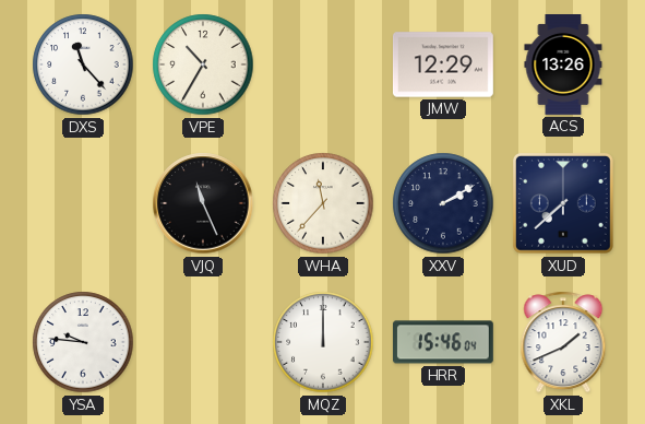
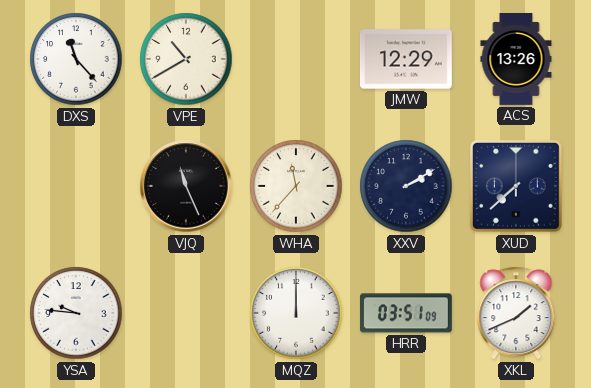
VPE: 10:35 -> 10:40 (186, 59)
HRR: 15:46 -> 03:51 (406, 313)
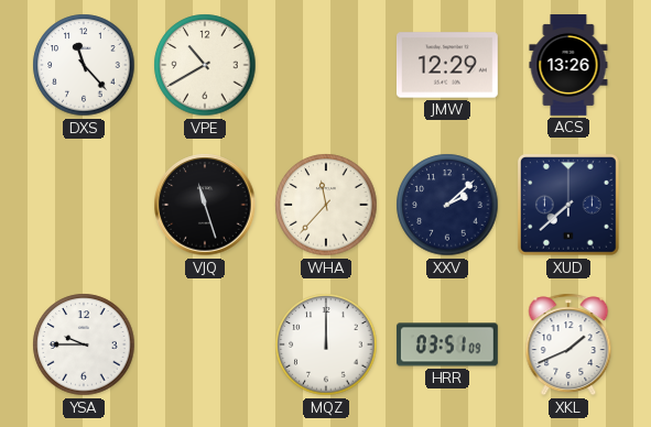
VJQ: 11:26 -> 11:27 (205, 205)
XXV: 2:10 -> 2:08 (447, 205)
YSA: 9:46 -> 9:45 (84, 344)
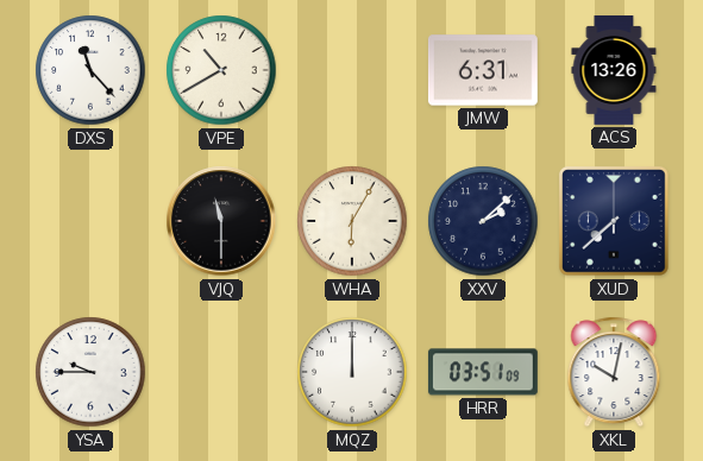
JMW: 12:29 -> 6:31 (483, 70)
VJQ: 11:27 -> 11:30 (221, 221)
WHA: 11:37 -> 6:05 (352, 221)
XKL: 1:41 -> 10:02 (614, 372)
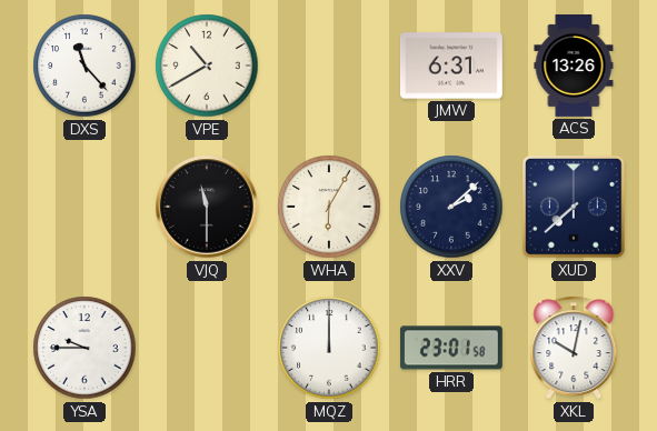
HRR: 03:51 -> 23:01 (451, 348)
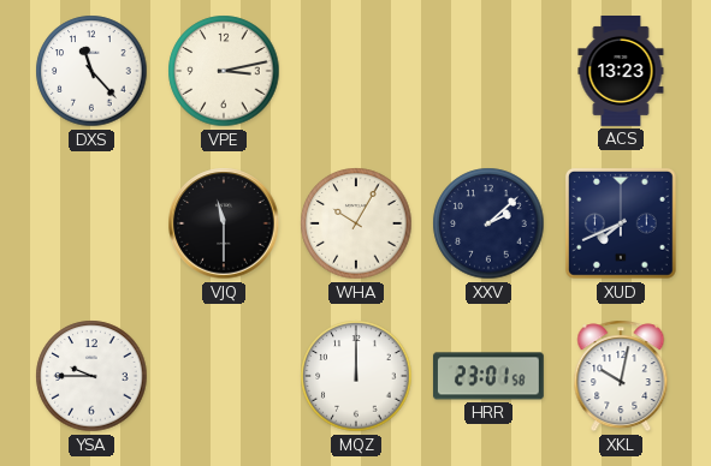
VPE: 10:40 -> 3:13 (224, 71)
JMW: 6:31 -> none (451, 66)
ACS: 13:26 -> 13:23 (621, 72)
WHA: 6:05 -> 10:05 (356, 223)
XUD: 7:38 -> 7:41 (621, 223)
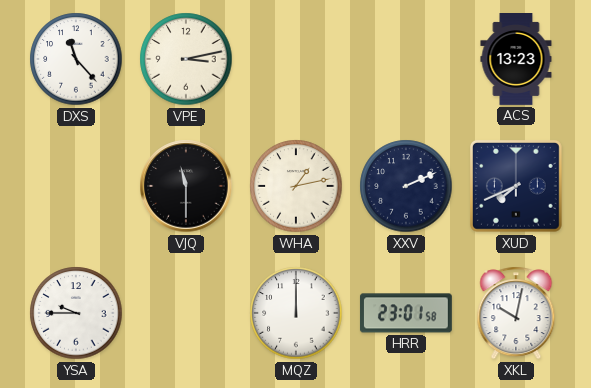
WHA: 10:05 -> 1:13 (296, 186)
XXV: 2:08 -> 2:11 (406, 186)
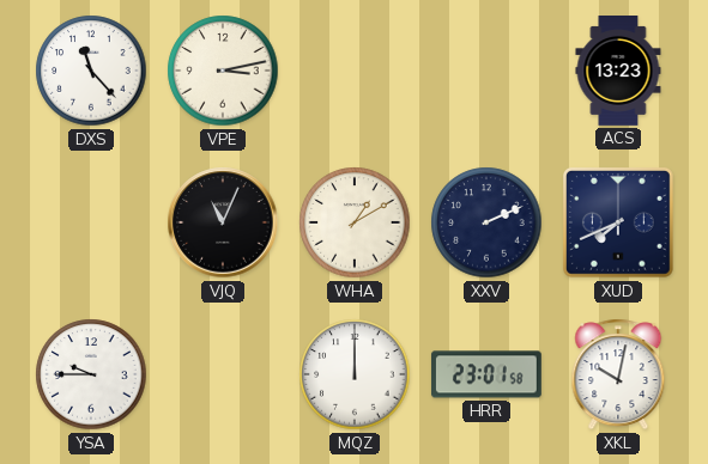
VJQ: 11:30 -> 11:04 (223, 222)
WHA: 1:13 -> 1:10 (355, 222)
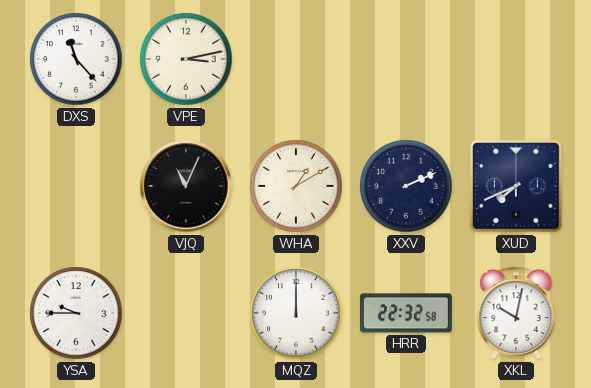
ACS: 13:23 -> none (618, 72)
HRR: 23:01 -> 22:32 (406, 313)
